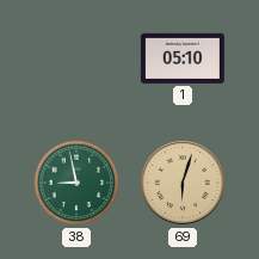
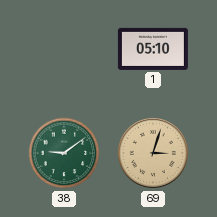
38: 8:58 -> 9:09 (64, 153)
69: 6:03 -> 3:03 (153, 153)
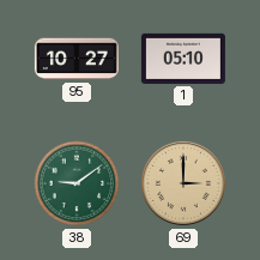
95: none -> 10:27 (77, 59)
69: 3:03 -> 3:00 (183, 183)
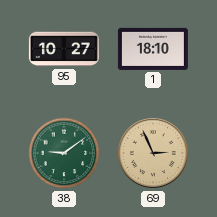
1: 05:10 -> 18:10 (153, 49)
69: 3:00 -> 2:56 (153, 153)
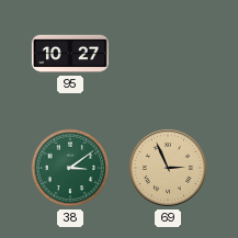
1: 18:10 -> none (153, 49)
38: 9:09 -> 3:09 (70, 168)
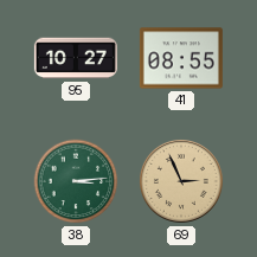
41: none -> 08:55 (181, 58)
38: 3:09 -> 3:14 (76, 181)
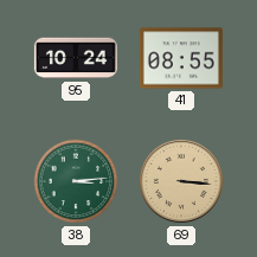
95: 10:27 -> 10:24 (76, 58)
69: 2:56 -> 3:16 (181, 181)
